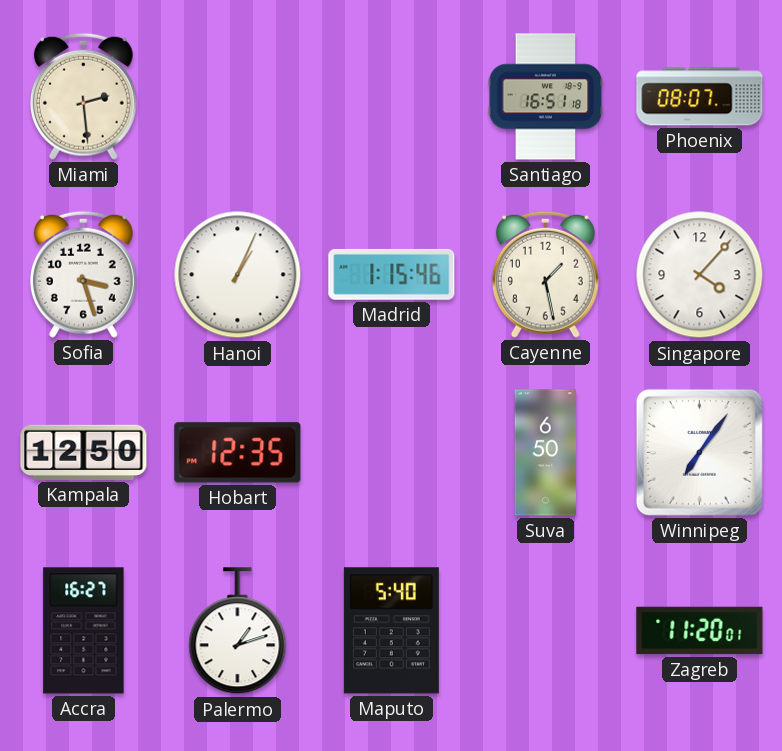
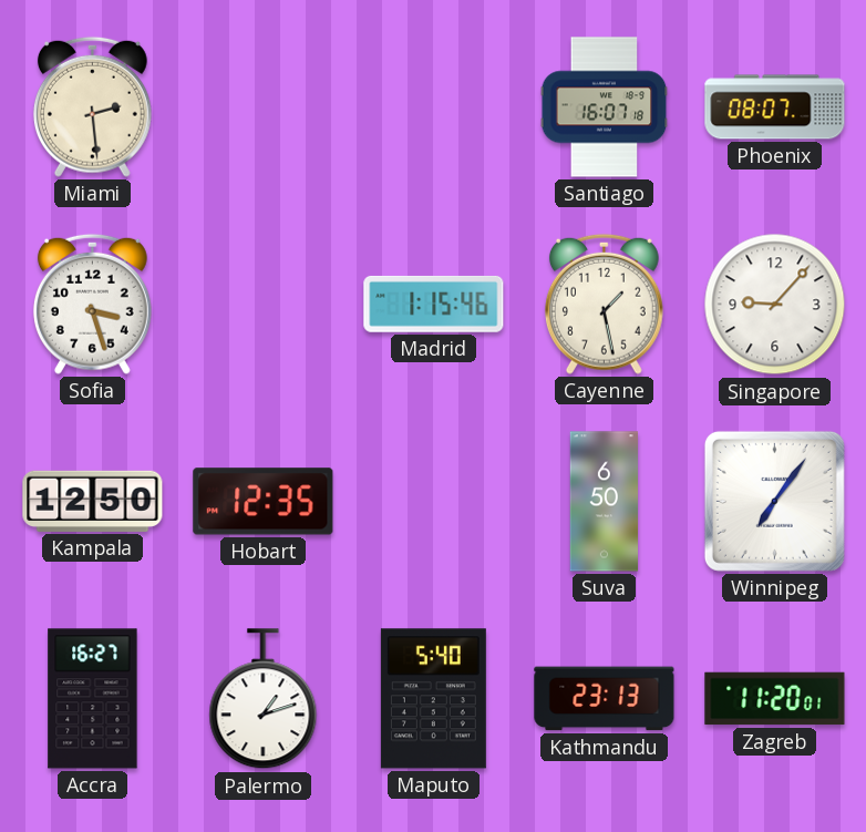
Santiago: 16:51 -> 16:07 (605, 107)
Hanoi: 1:04 -> none (238, 275)
Singapore: 4:07 -> 9:07 (775, 305)
Kathmandu: none -> 23:13 (605, 699)
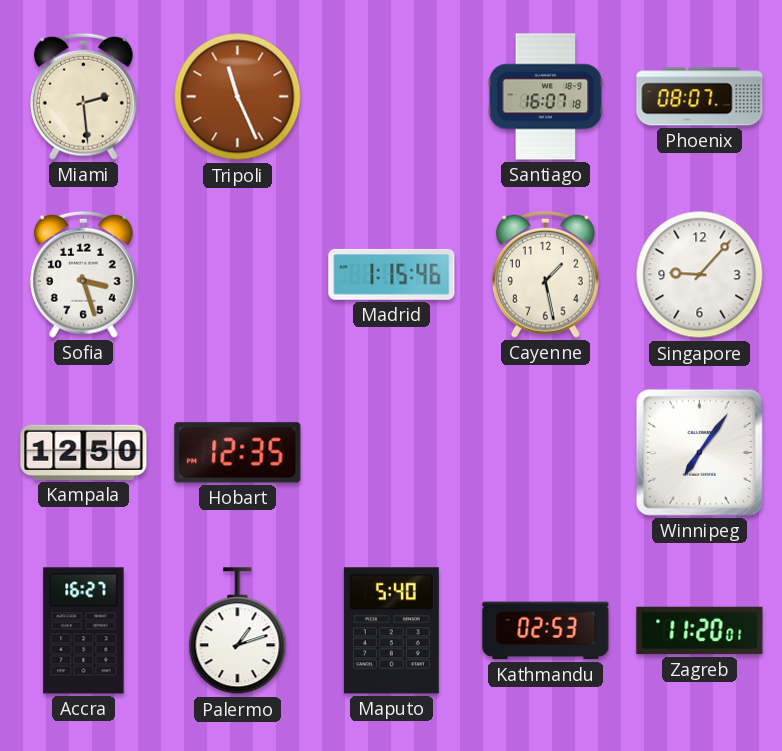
Tripoli: none -> 11:26 (238, 97)
Suva: 6:50 -> none (605, 502)
Kathmandu: 23:13 -> 02:53 (546, 631)
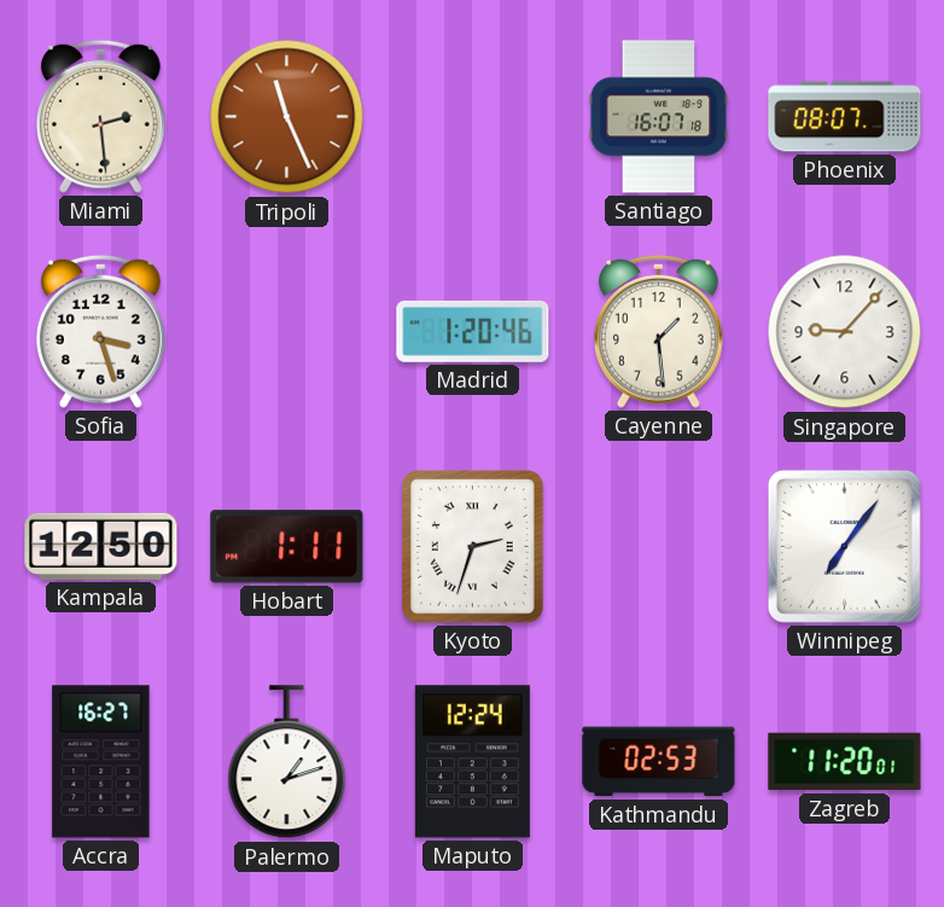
Madrid: 1:15 -> 1:20 (473, 331)
Cayenne: 1:28 -> 1:29 (658, 331)
Hobart: 12:35 -> 1:11 (287, 547)
Kyoto: none -> 2:33 (473, 547)
Maputo: 5:40 -> 12:24 (472, 762)
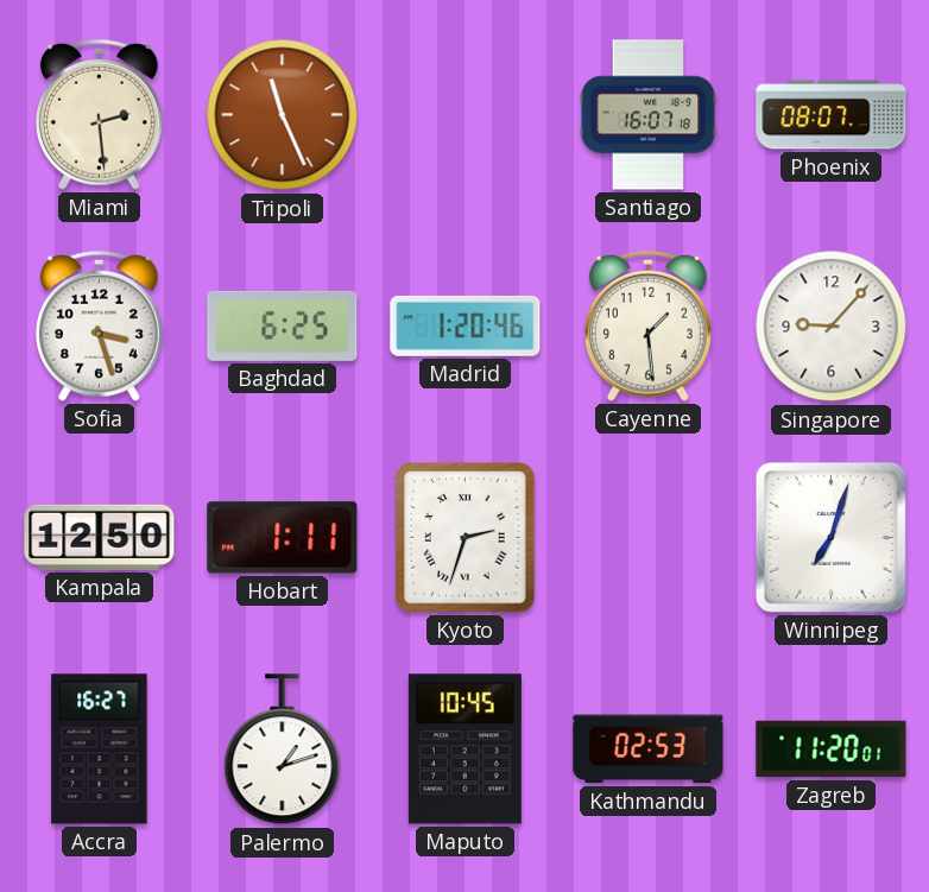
Baghdad: none -> 6:25 (283, 325)
Winnipeg: 7:06 -> 7:03 (830, 537)
Maputo: 12:24 -> 10:45 (464, 749)
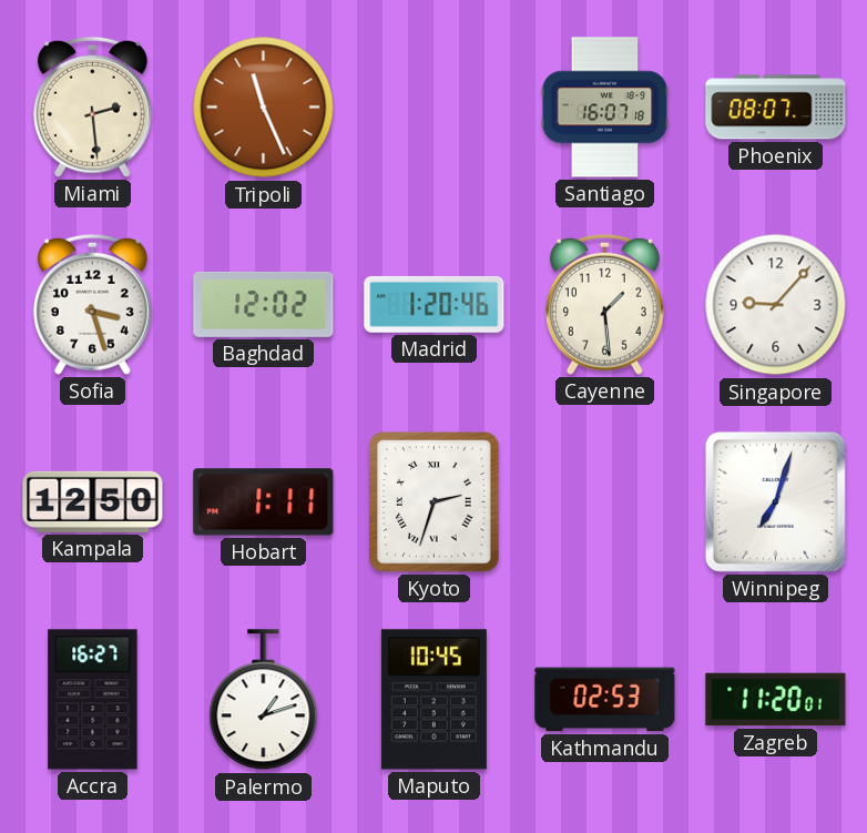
Baghdad: 6:25 -> 12:02 (264, 304)
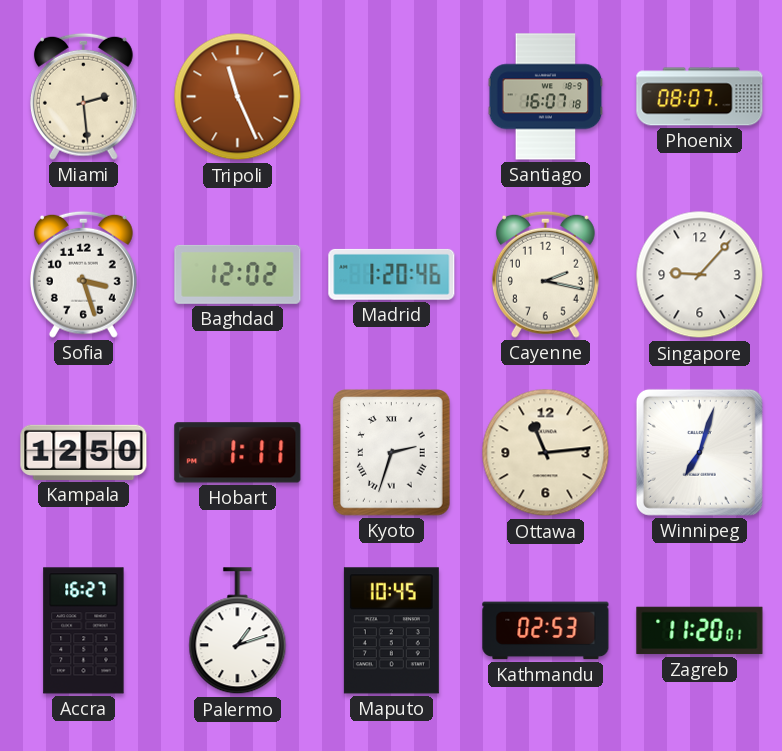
Cayenne: 1:29 -> 2:17 (545, 274)
Ottawa: none -> 11:14 (546, 453)
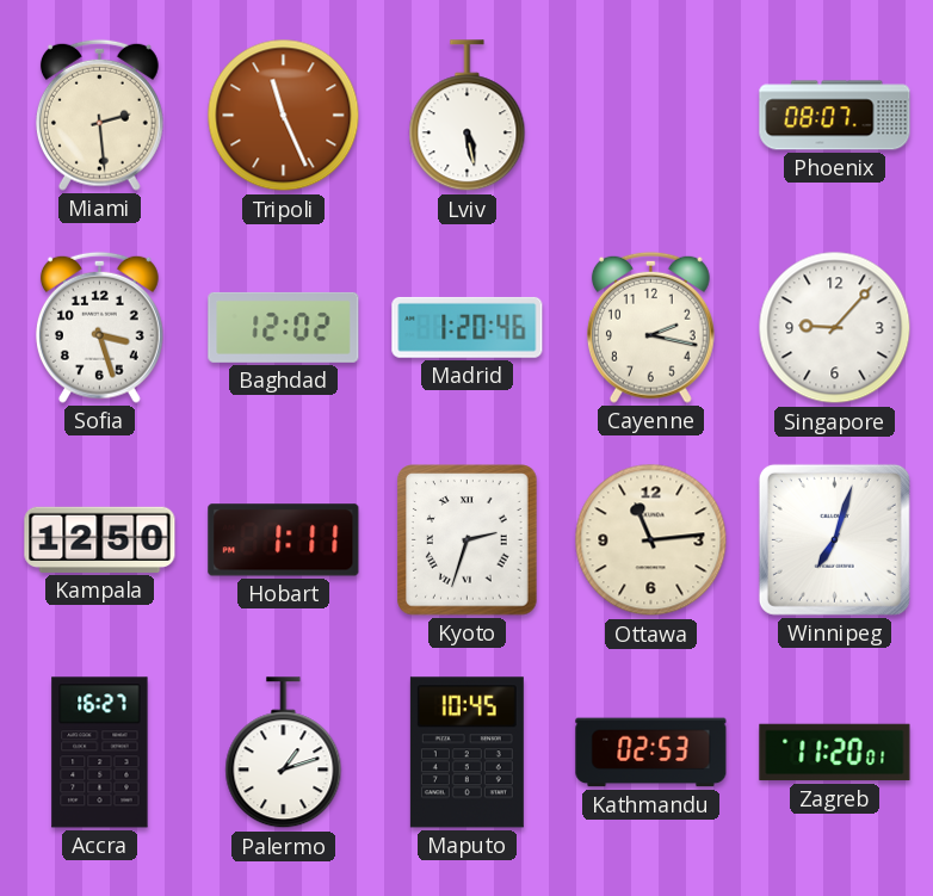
Lviv: none -> 5:28 (468, 116)
Santiago: 16:07 -> none (546, 97)
